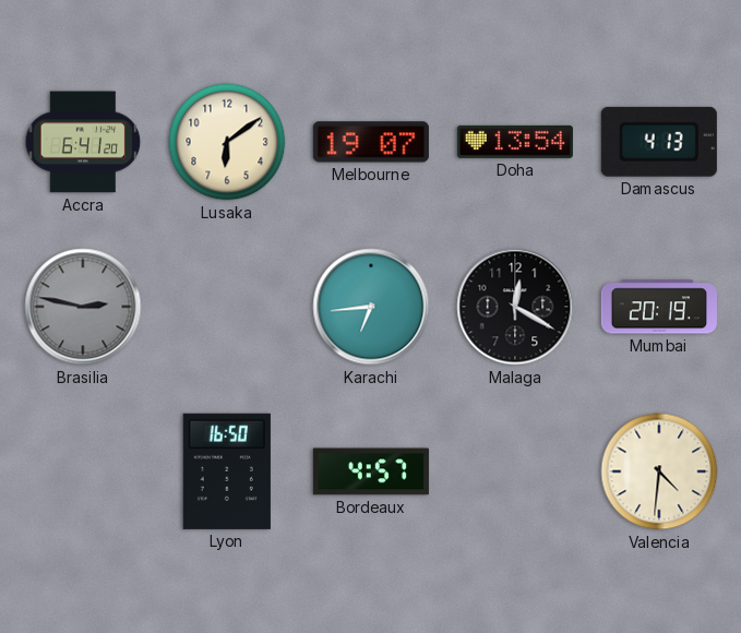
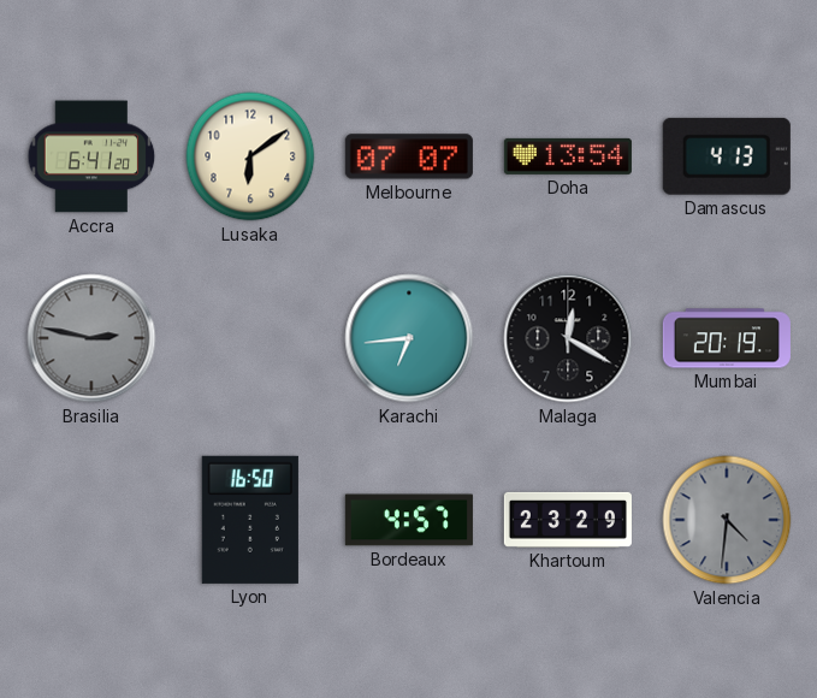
Melbourne: 19:07 -> 07:07 (409, 156)
Khartoum: none -> 23:29 (568, 520)
Valencia dial: cream -> grey (727, 520)
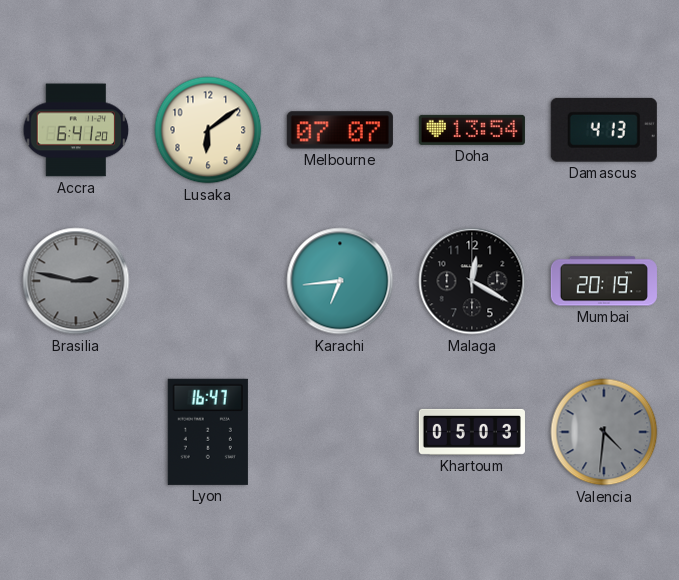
Lyon: 16:50 -> 16:47 (208, 432)
Bordeaux: 4:57 -> none (409, 520)
Khartoum: 23:29 -> 05:03 (472, 432)
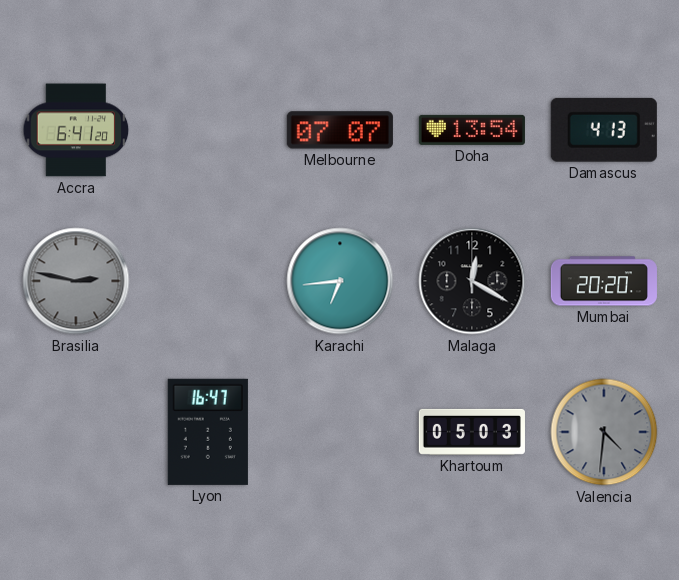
Lusaka: 6:09 -> none (208, 130)
Mumbai: 20:19 -> 20:20 (604, 281)
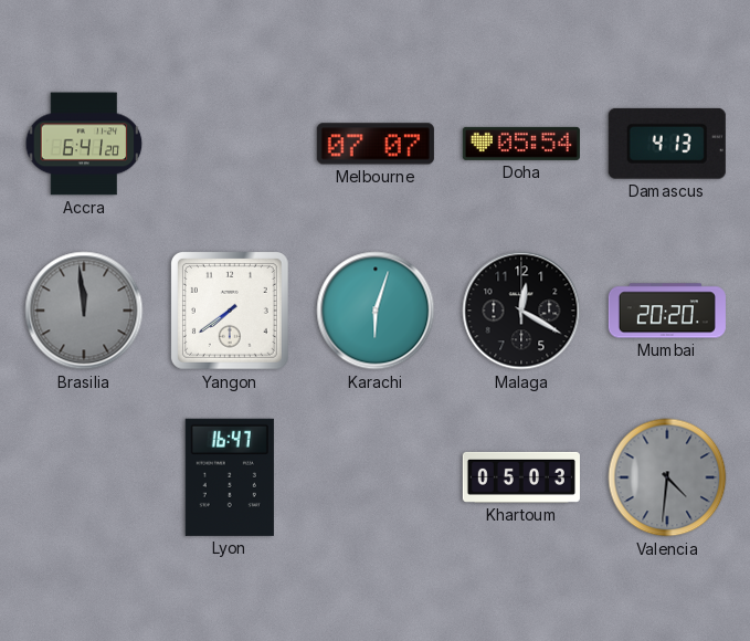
Doha: 13:54 -> 05:54 (521, 144)
Brasilia: 2:47 -> 11:59 (84, 311)
Yangon: none -> 7:39 (230, 311)
Karachi: 6:44 -> 6:03 (376, 311)
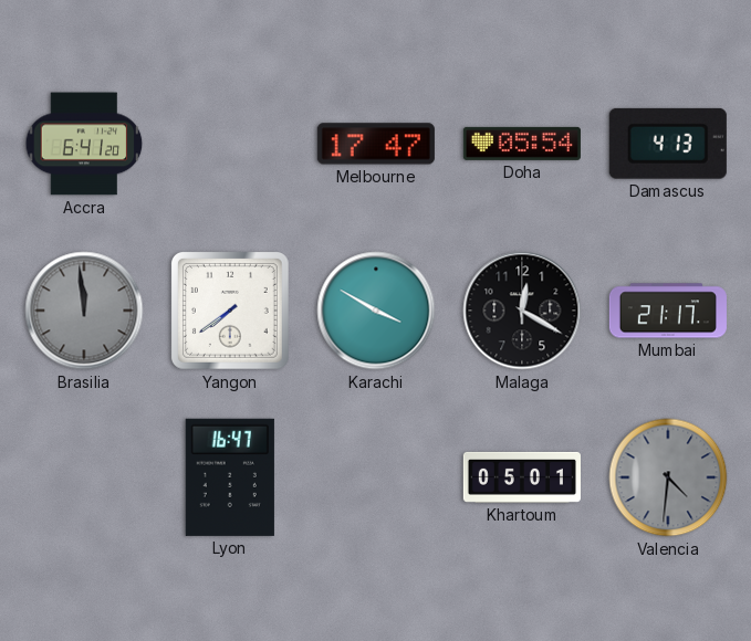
Melbourne: 07:07 -> 17:47 (376, 144)
Karachi: 6:03 -> 3:50 (376, 311)
Mumbai: 20:20 -> 21:17 (668, 311)
Khartoum: 05:03 -> 05:01 (522, 477)
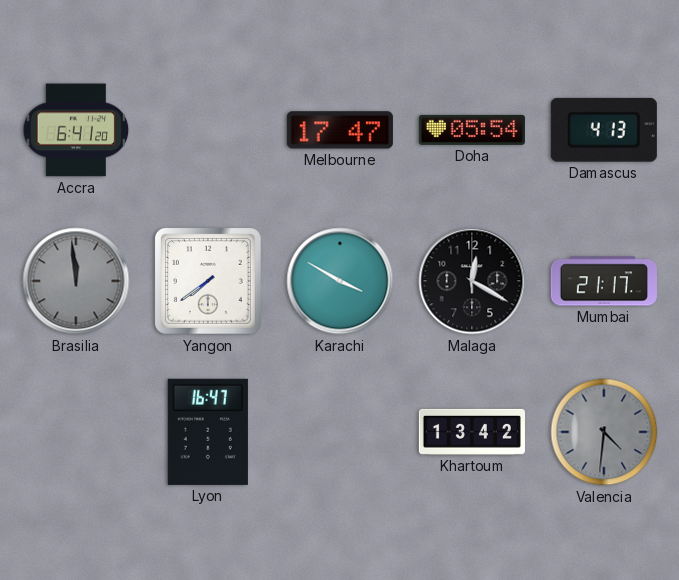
Khartoum: 05:01 -> 13:42 (472, 432)
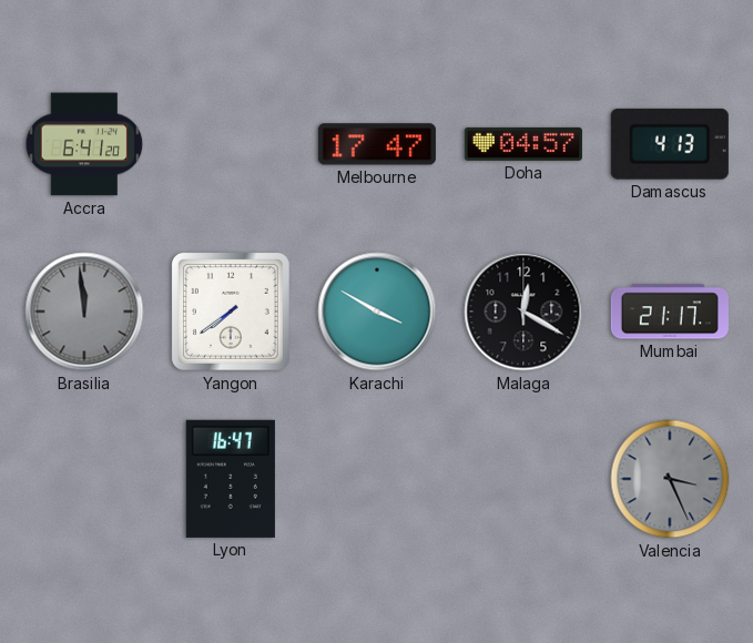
Doha: 05:54 -> 04:57 (523, 144)
Khartoum: 13:42 -> none (472, 432)
Valencia: 4:31 -> 3:26 (670, 479)
